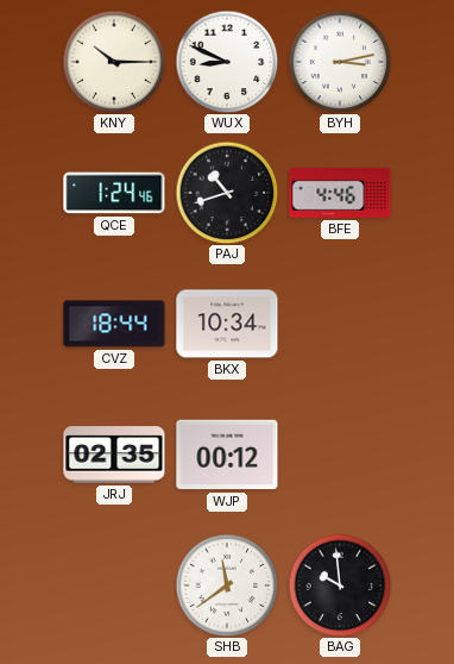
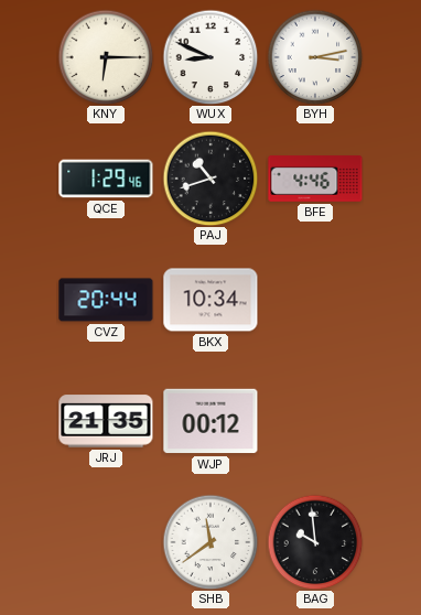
KNY: 10:15 -> 6:15 (106, 57)
QCE: 1:24 -> 1:29 (106, 179)
CVZ: 18:44 -> 20:44 (106, 300)
JRJ: 02:35 -> 21:35 (106, 421)
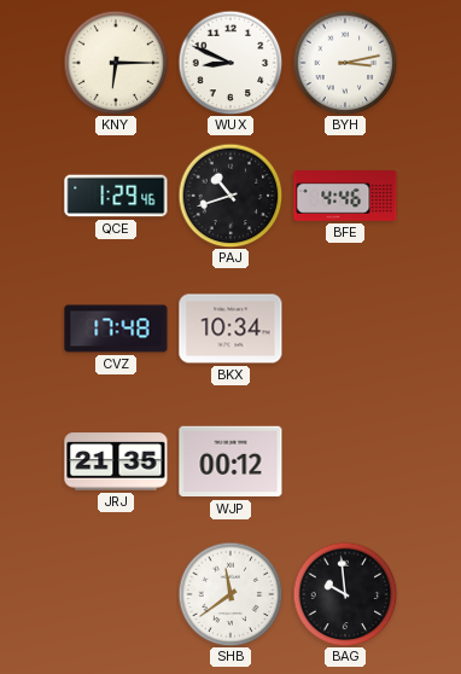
CVZ: 20:44 -> 17:48 (116, 329)
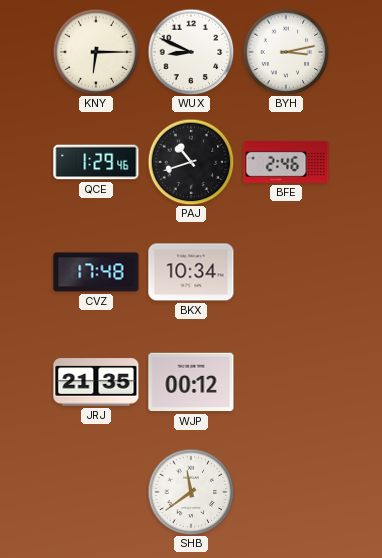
BFE: 4:46 -> 2:46 (286, 162)
BAG: 9:59 -> none (345, 594)
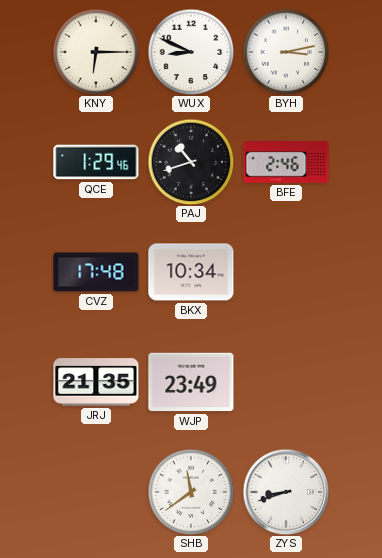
WJP: 00:12 -> 23:49 (191, 382)
ZYS: none -> 8:42 (286, 492)
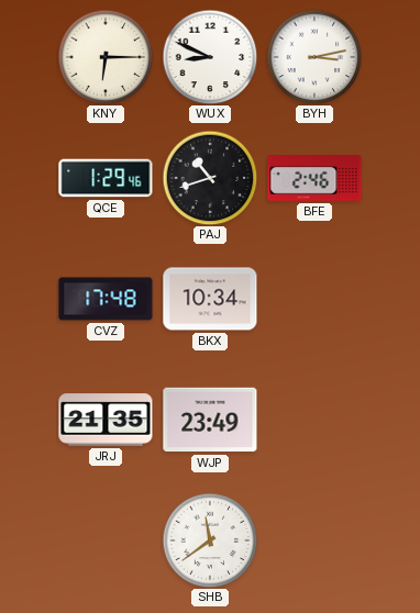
ZYS: 8:42 -> none (286, 492)
